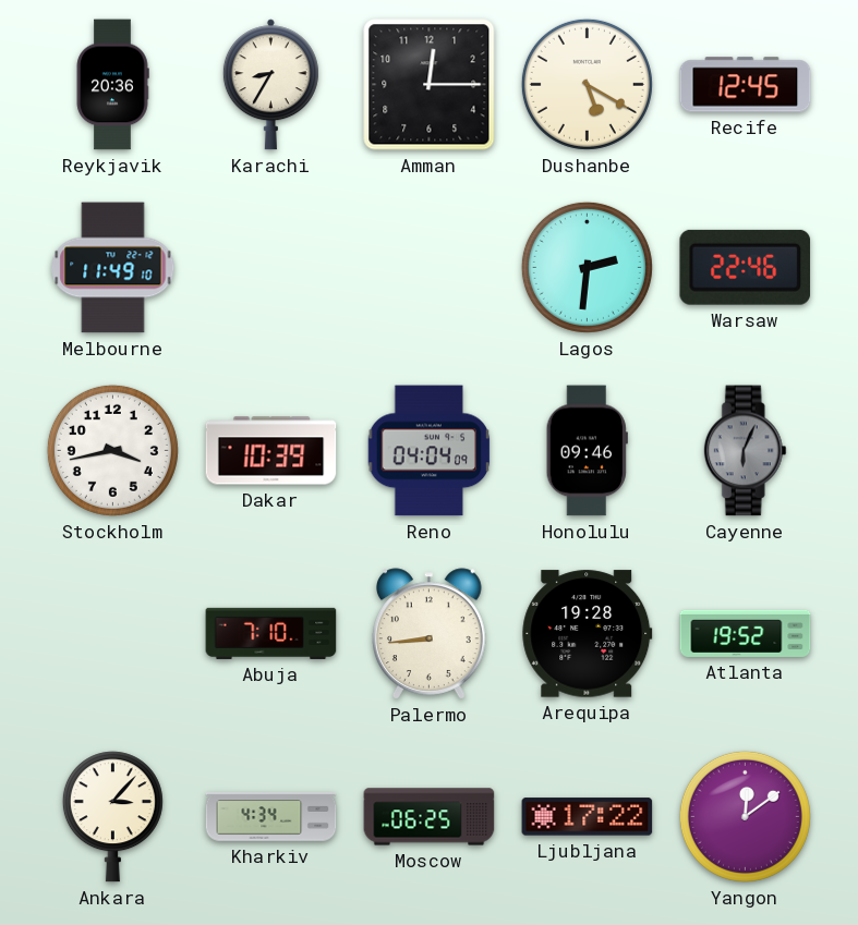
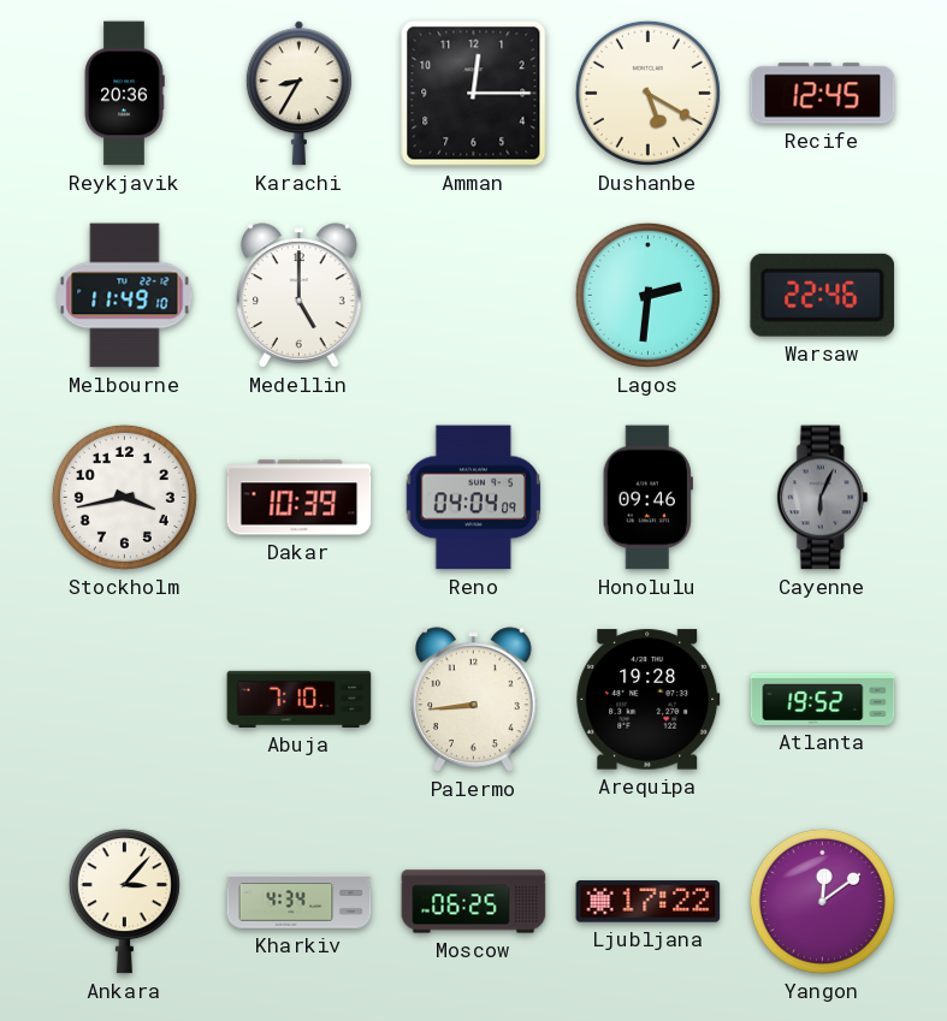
Medellin: none -> 5:00 (300, 296)
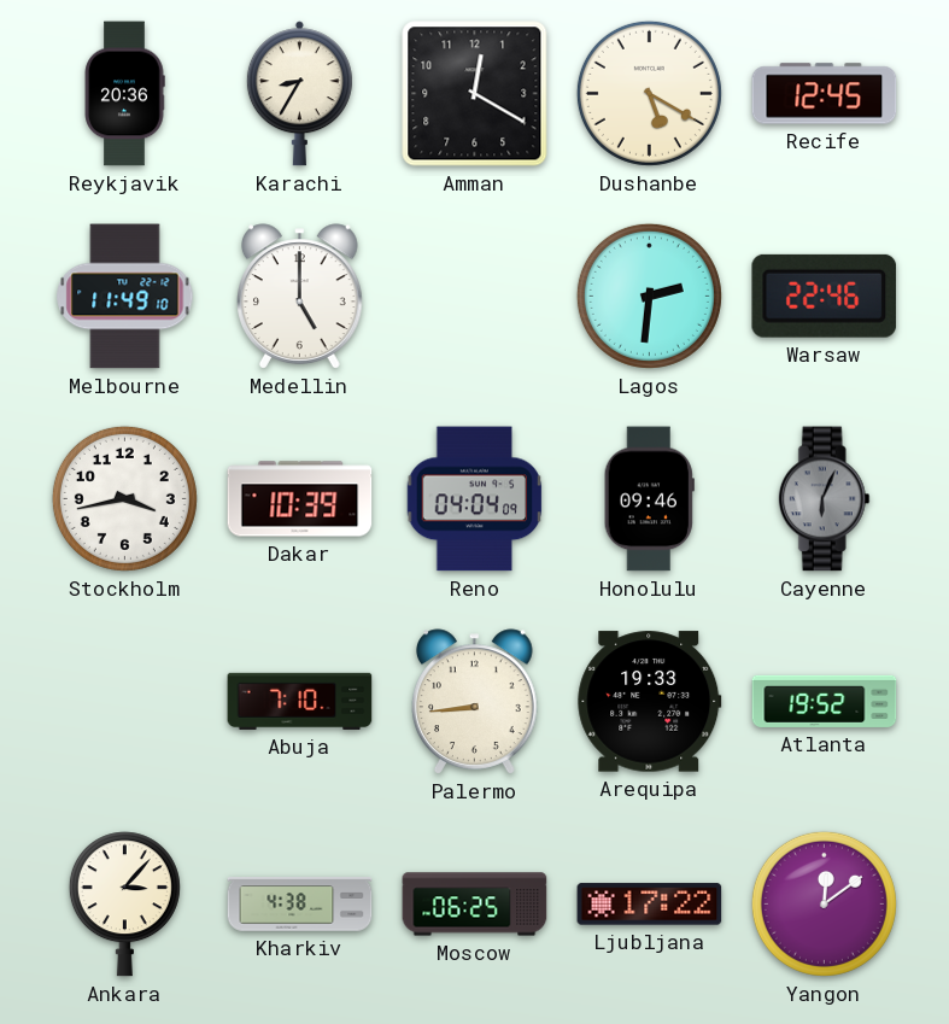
Amman: 12:15 -> 12:20 (475, 94)
Arequipa: 19:28 -> 19:33 (650, 702)
Kharkiv: 4:34 -> 4:38 (300, 905)
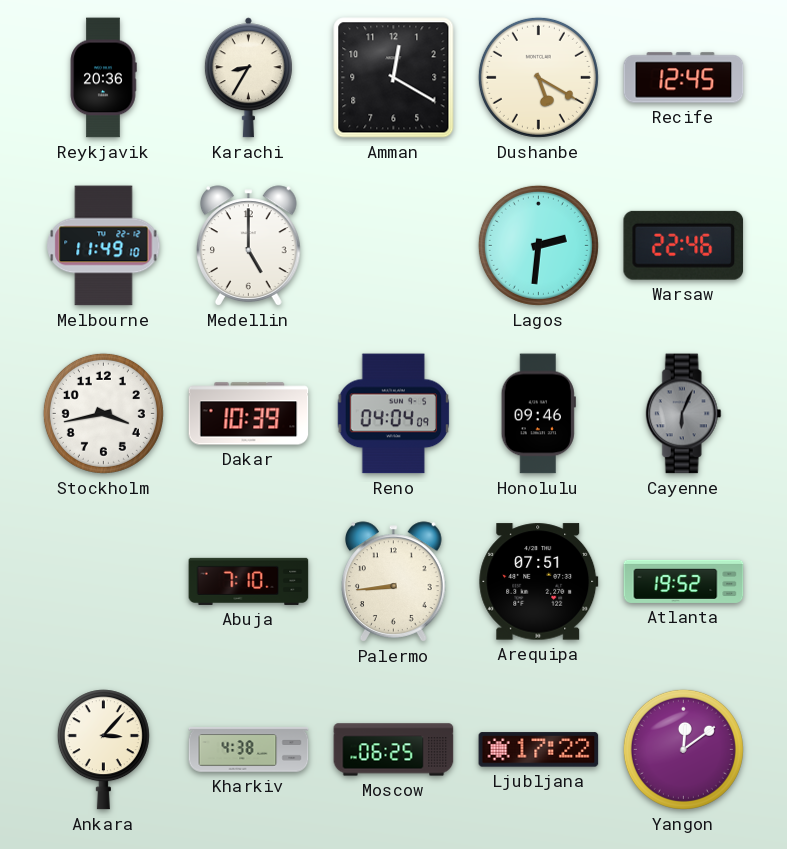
Arequipa: 19:33 -> 07:51 (539, 582)
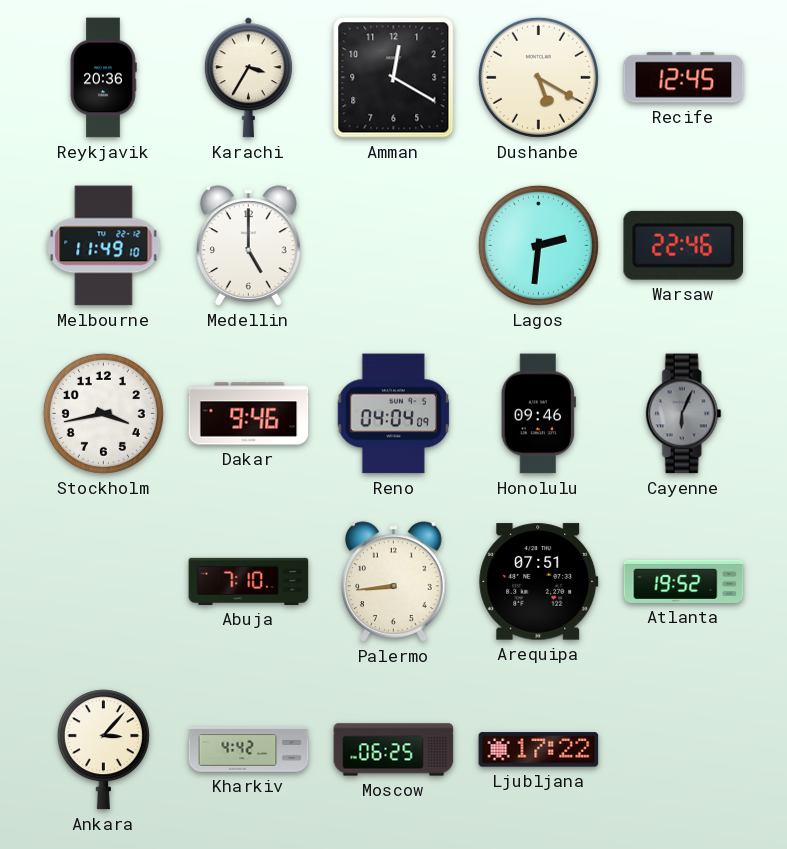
Karachi: 8:35 -> 3:35 (248, 78)
Dakar: 10:39 -> 9:46 (249, 414)
Kharkiv: 4:38 -> 4:42 (249, 750)
Yangon: 12:09 -> none (683, 749)
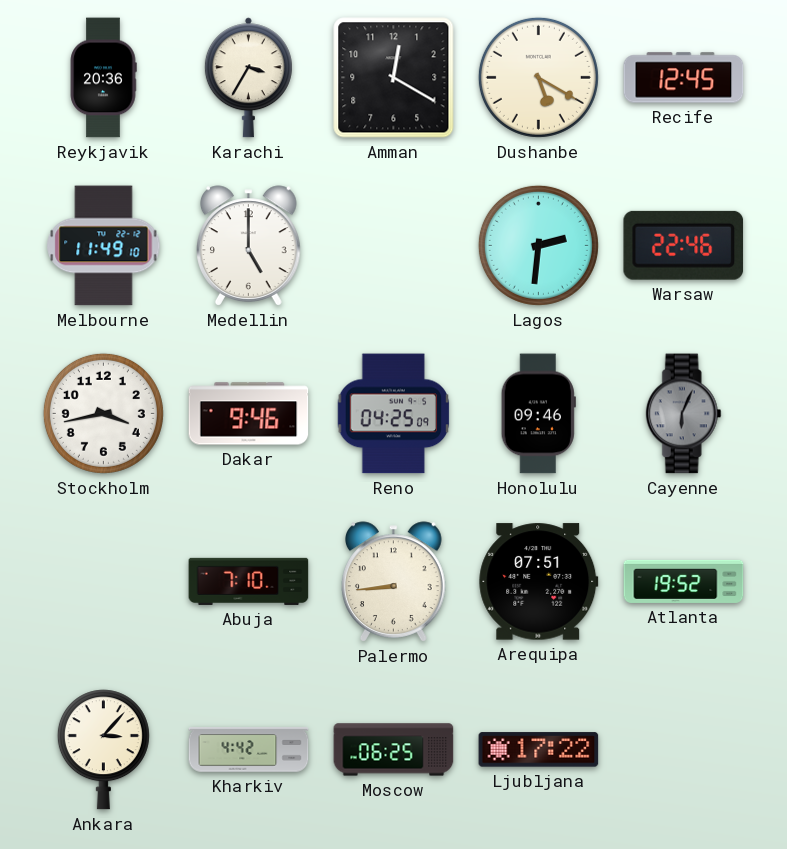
Reno: 04:04 -> 04:25 (394, 414)
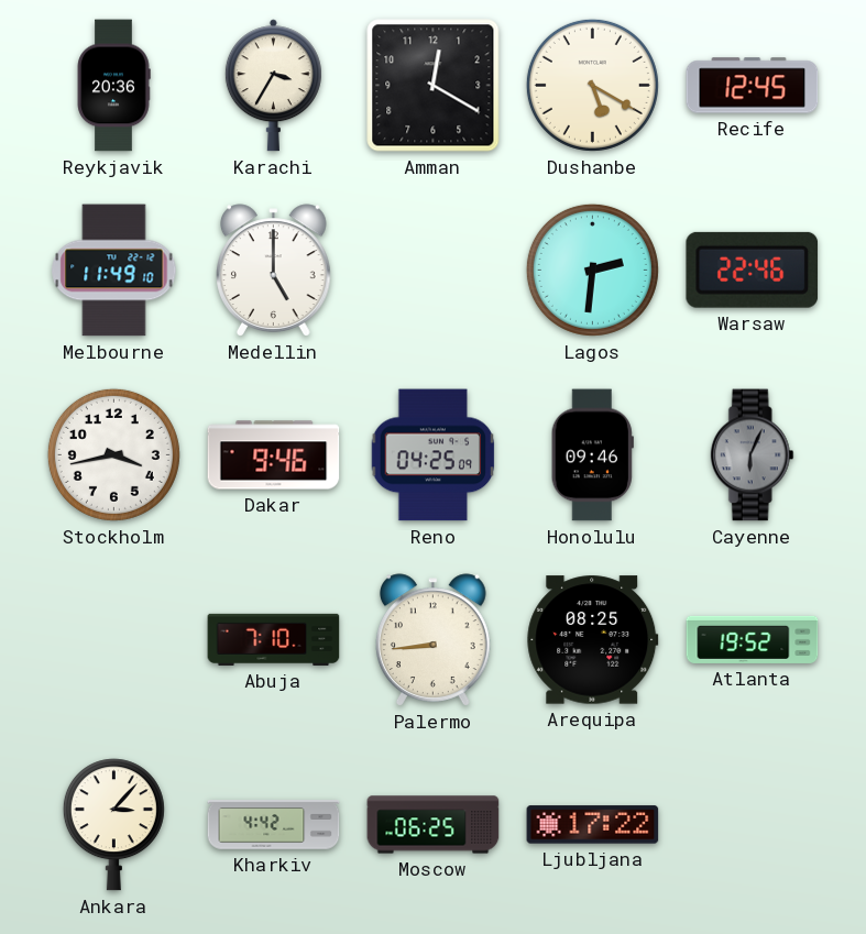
Arequipa: 07:51 -> 08:25 (593, 640)
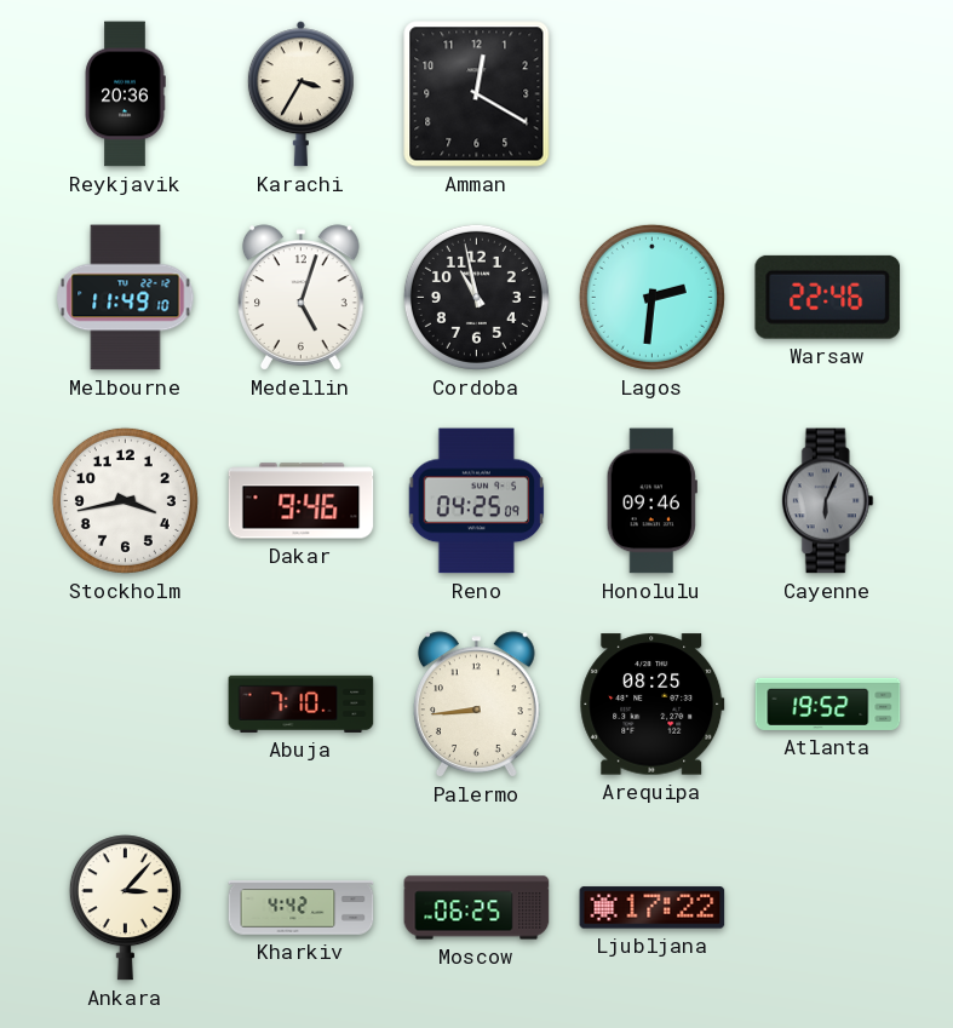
Dushanbe: 5:20 -> none (592, 85)
Recife: 12:45 -> none (753, 86)
Medellin: 5:00 -> 5:03 (302, 298)
Cordoba: none -> 10:58 (476, 297)
